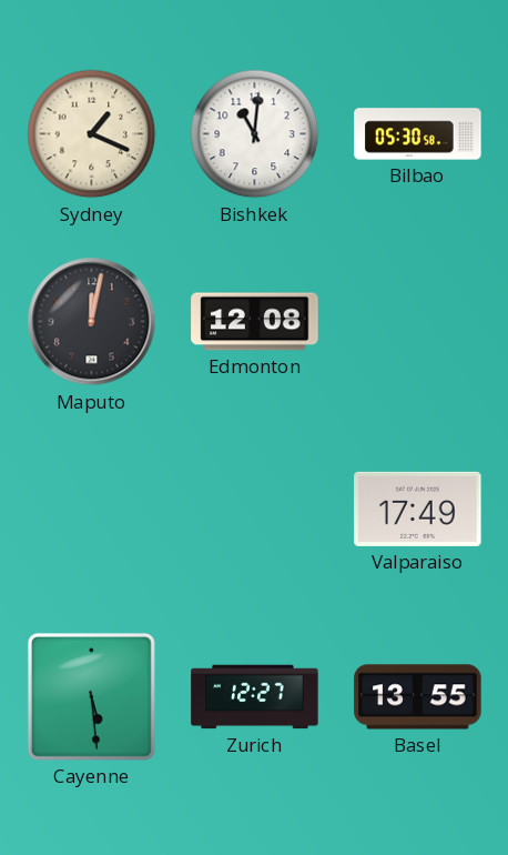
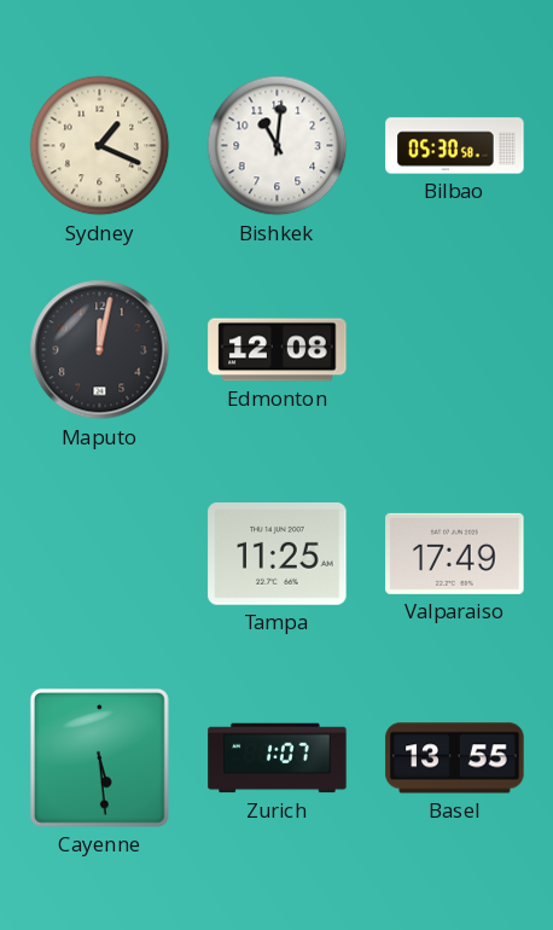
Tampa: none -> 11:25 (278, 554)
Zurich: 12:27 -> 1:07 (278, 758)
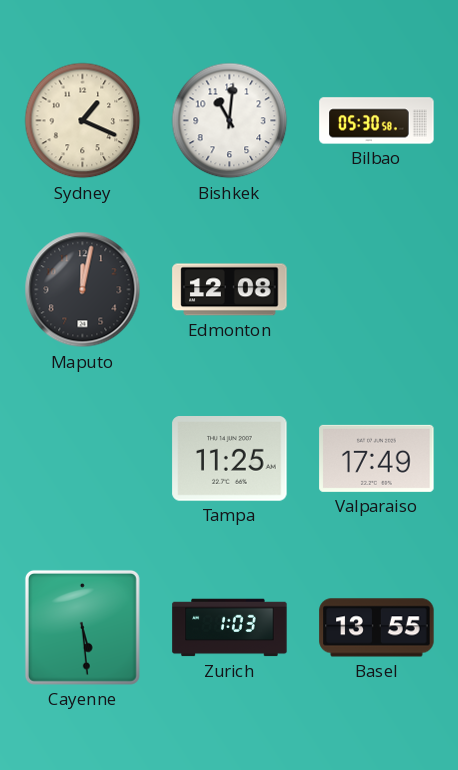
Zurich: 1:07 -> 1:03 (230, 628)
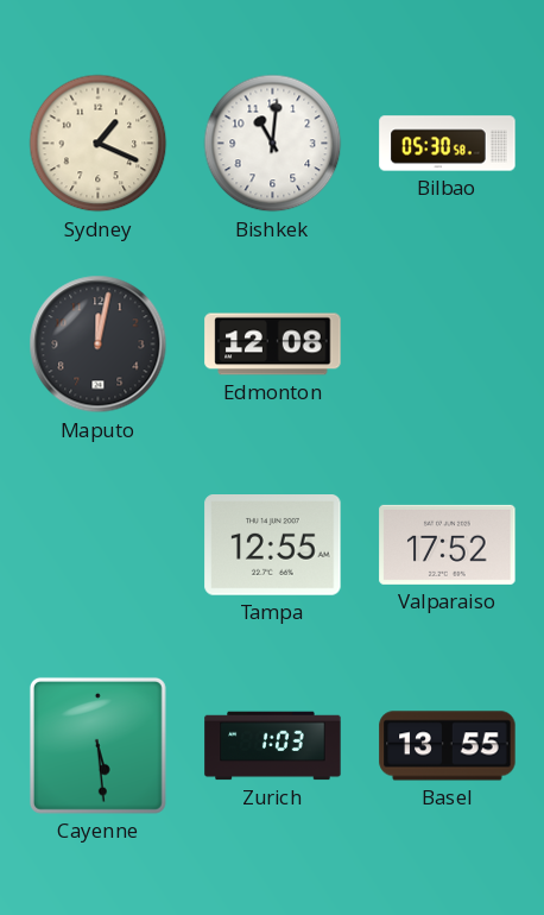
Tampa: 11:25 -> 12:55 (273, 545)
Valparaiso: 17:49 -> 17:52 (448, 544)
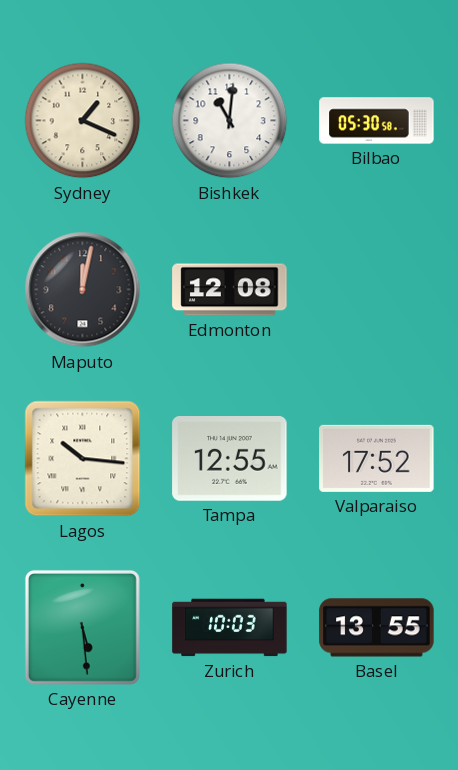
Lagos: none -> 10:16 (83, 459)
Zurich: 1:03 -> 10:03 (230, 628)
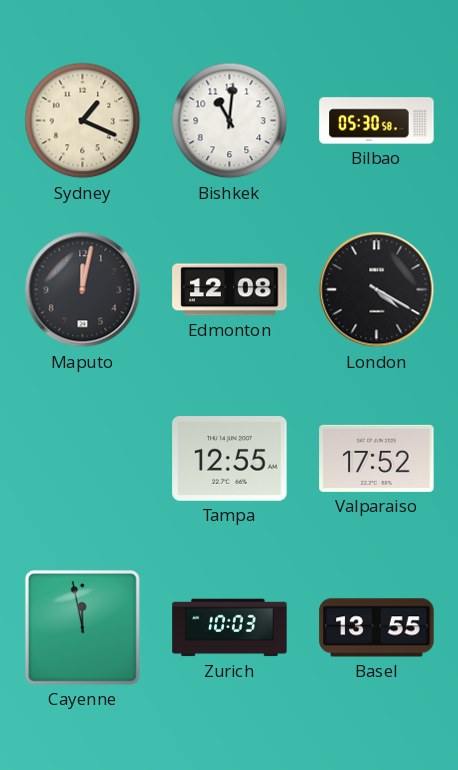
London: none -> 4:20 (377, 290)
Lagos: 10:16 -> none (83, 459)
Cayenne: 5:29 -> 11:58 (82, 627)
